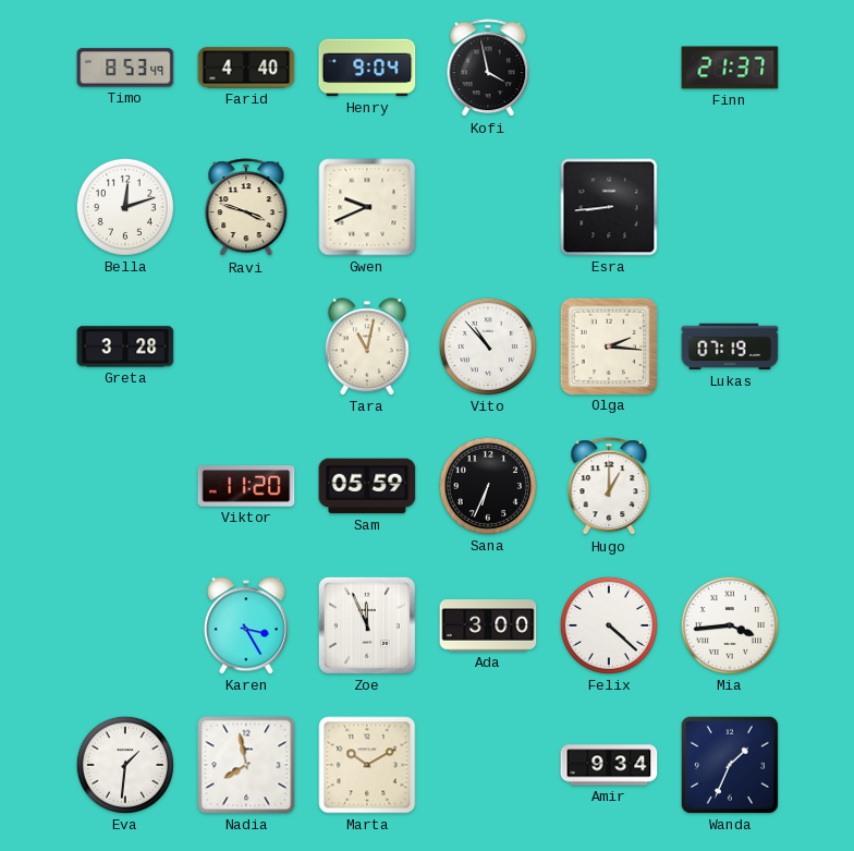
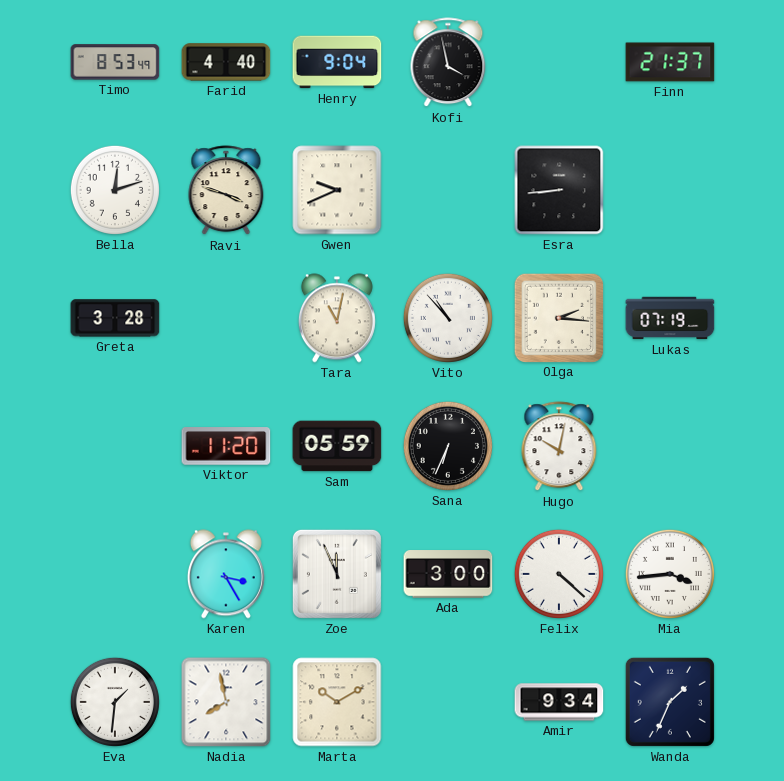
Hugo: 1:00 -> 10:02 (559, 447)
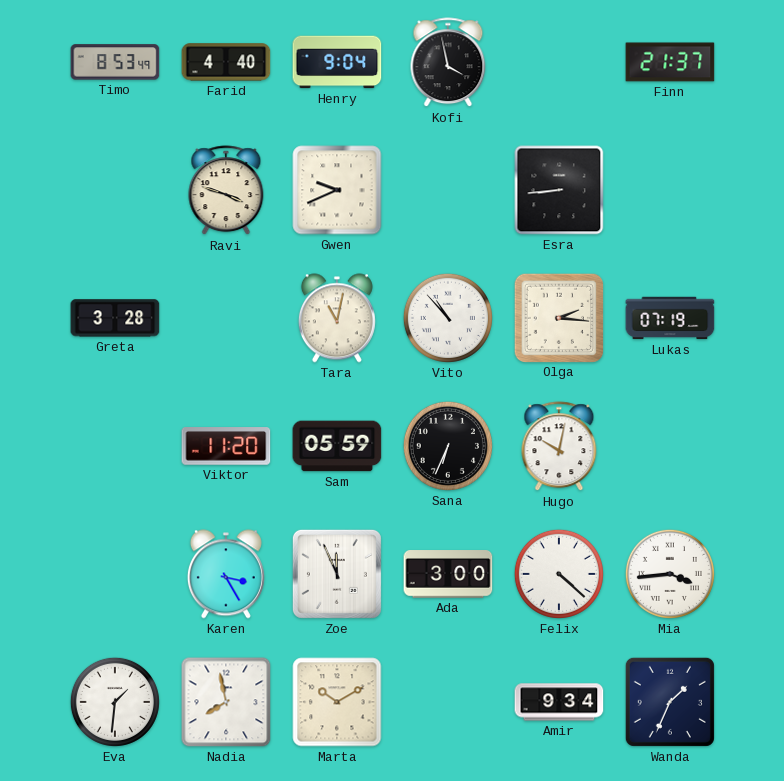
Bella: 12:12 -> none (115, 190)
